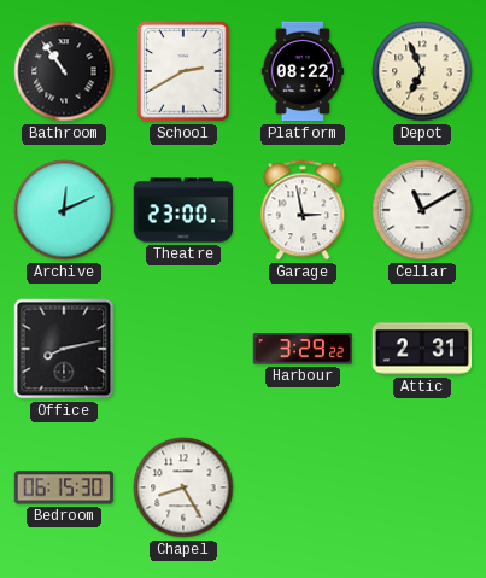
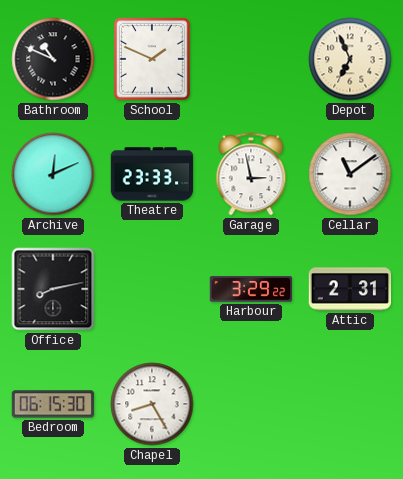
Bathroom: 10:54 -> 10:49 (53, 59)
School: 2:40 -> 1:49 (153, 60)
Platform: 08:22 -> none (303, 71)
Theatre: 23:00 -> 23:33 (152, 174)
Cellar: 11:10 -> 11:09 (350, 174)
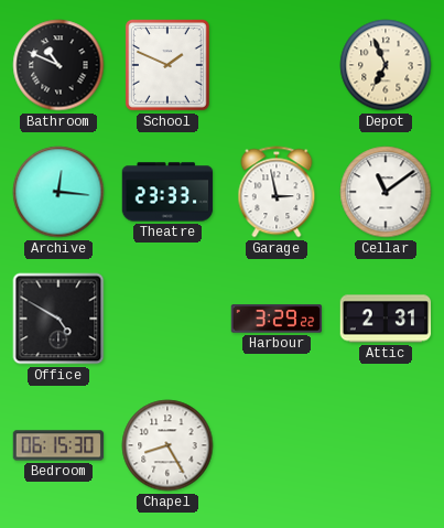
Archive: 12:11 -> 12:16 (58, 192)
Office: 8:13 -> 4:50 (58, 319)
